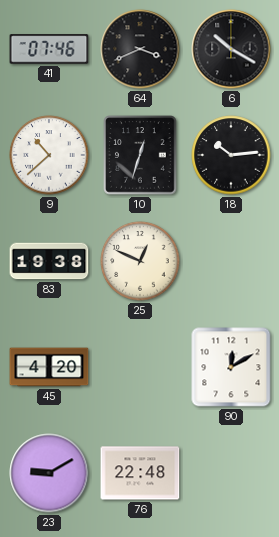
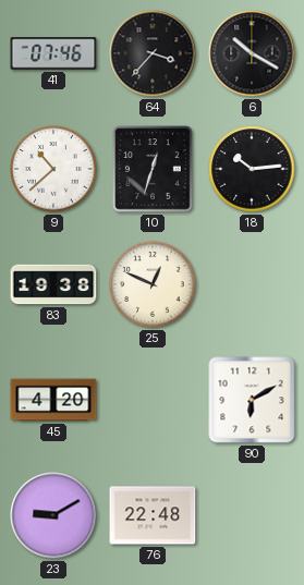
64: 3:41 -> 3:37 (153, 53)
90: 12:10 -> 6:10 (252, 400)
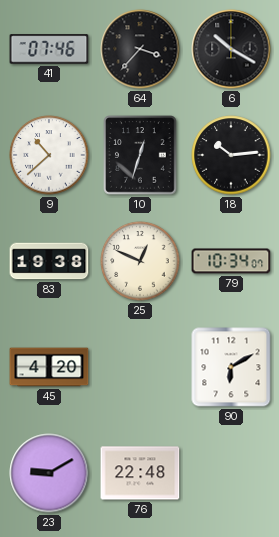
79: none -> 10:34 (231, 261)
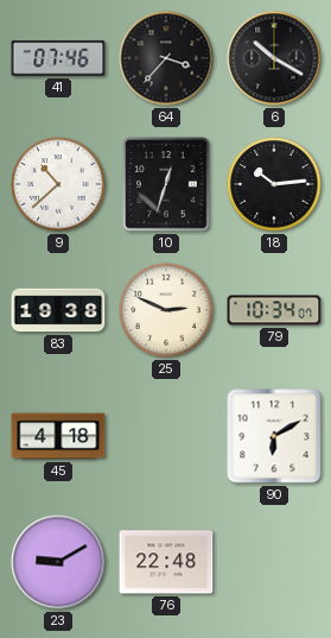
25: 12:49 -> 2:49 (166, 310)
45: 4:20 -> 4:18 (58, 436)
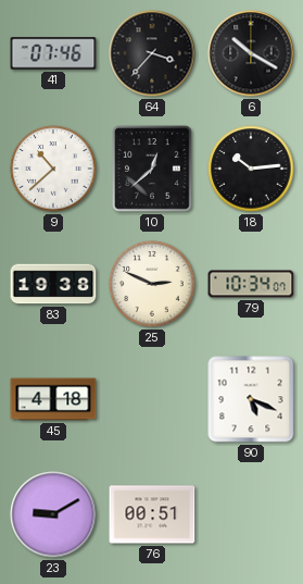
10: 12:33 -> 12:38 (152, 169)
90: 6:10 -> 5:19 (251, 399)
76: 22:48 -> 00:51 (152, 514)
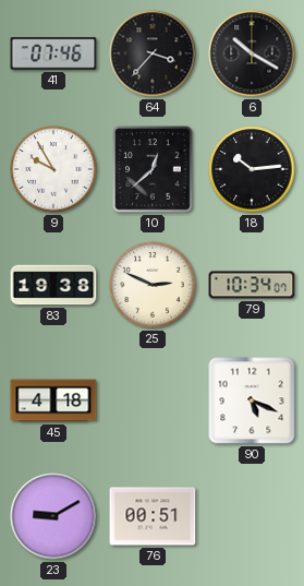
9: 10:38 -> 9:55 (53, 169)
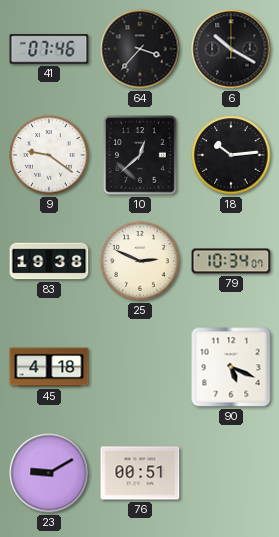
9: 9:55 -> 9:21 (49, 155)
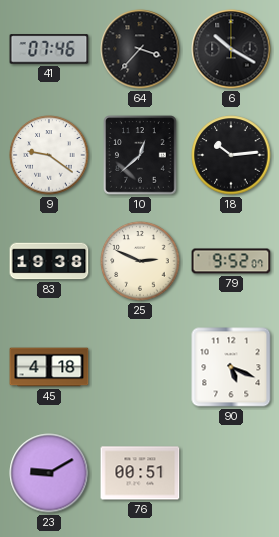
79: 10:34 -> 9:52 (231, 261)
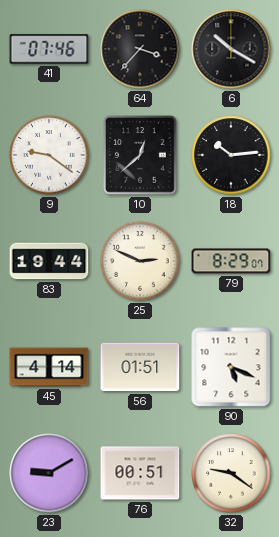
83: 19:38 -> 19:44 (49, 261)
79: 9:52 -> 8:29 (231, 261)
45: 4:18 -> 4:14 (49, 367)
56: none -> 01:51 (140, 367)
32: none -> 9:21 (231, 473)
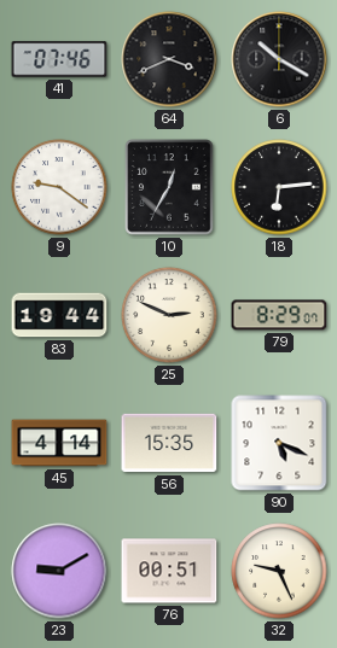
64: 3:37 -> 3:41 (169, 59)
10: 12:38 -> 12:35 (169, 187)
18: 10:14 -> 6:14 (279, 187)
56: 01:51 -> 15:35 (169, 443)
32: 9:21 -> 9:26 (279, 571)
